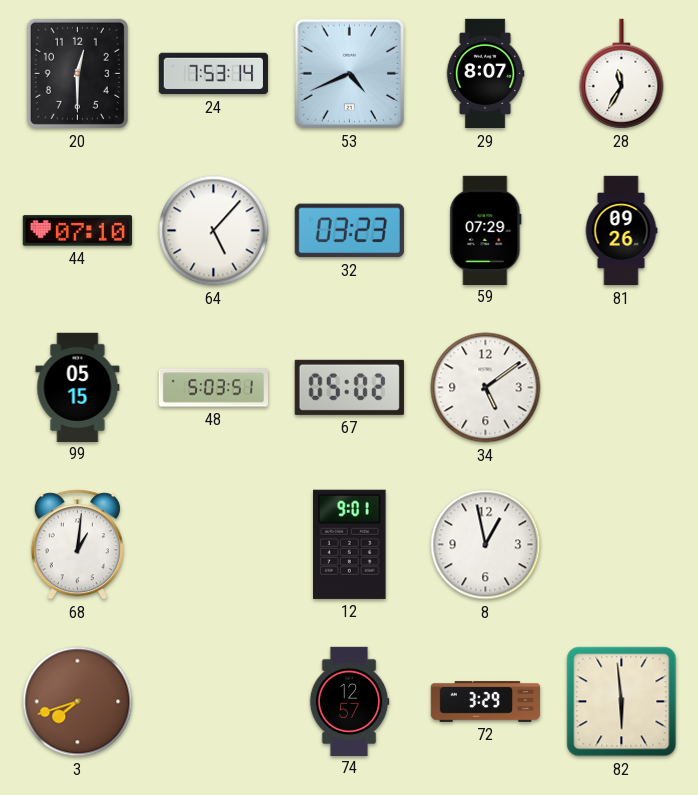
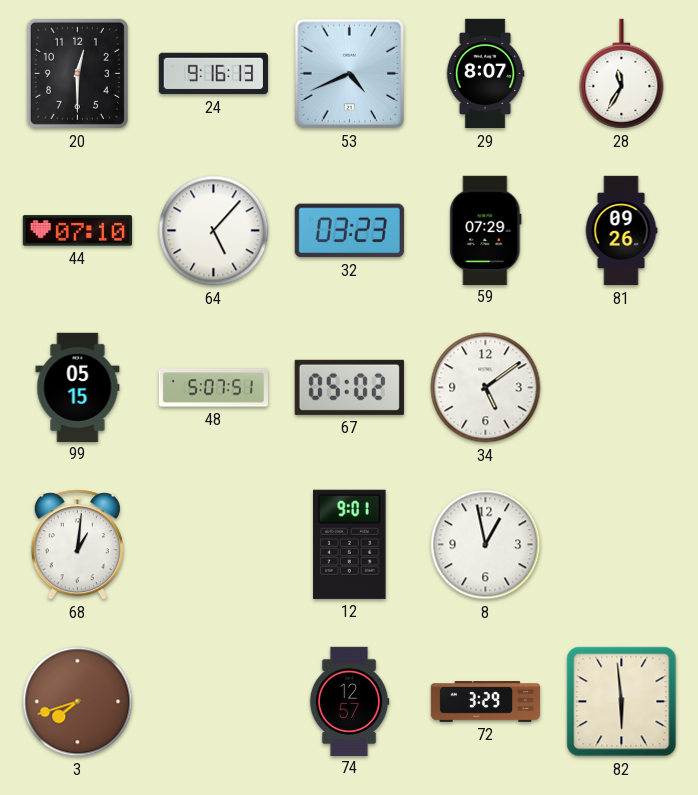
24: 7:53 -> 9:16 (213, 74)
48: 5:03 -> 5:07 (213, 388)
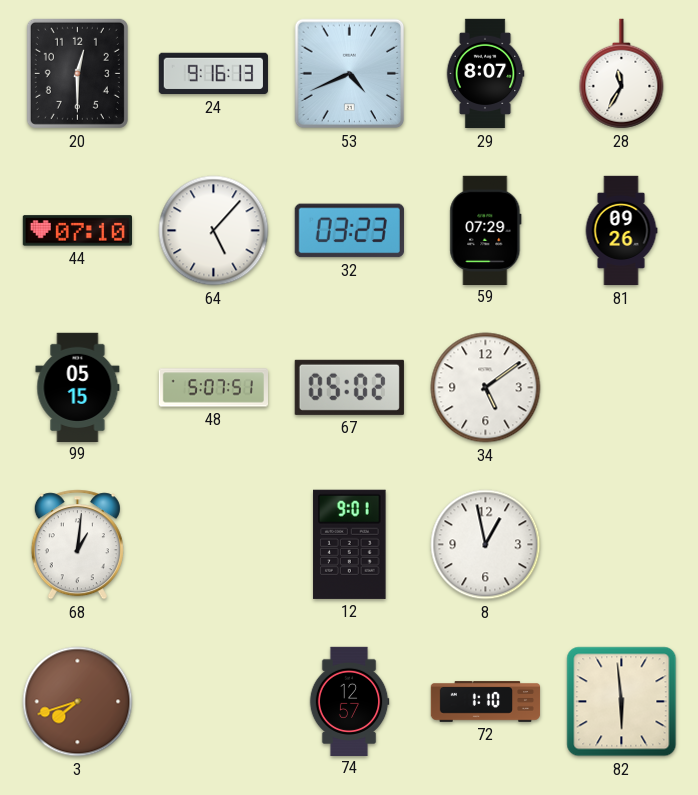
72: 3:29 -> 1:10 (486, 702)
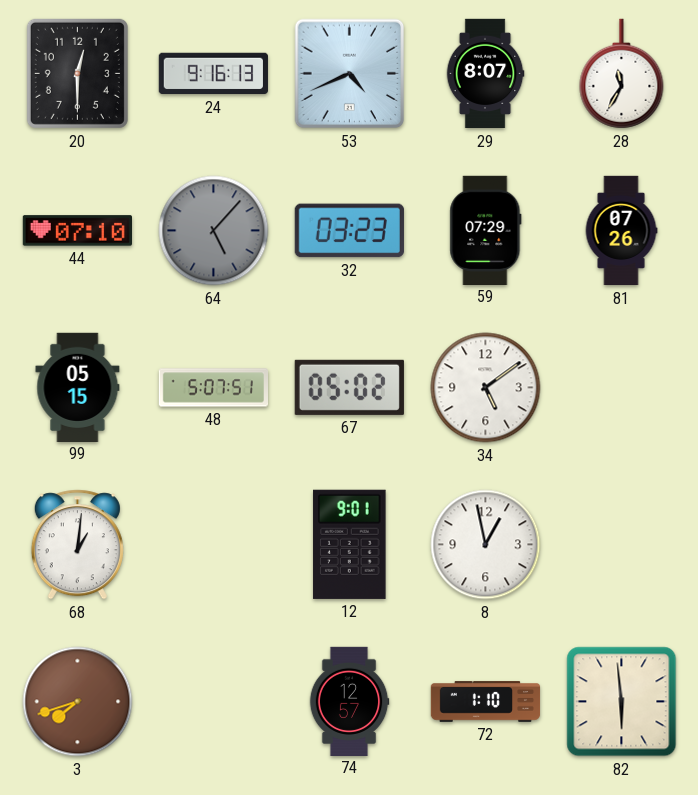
64 dial: white -> grey (214, 231)
81: 09:26 -> 07:26 (621, 231)
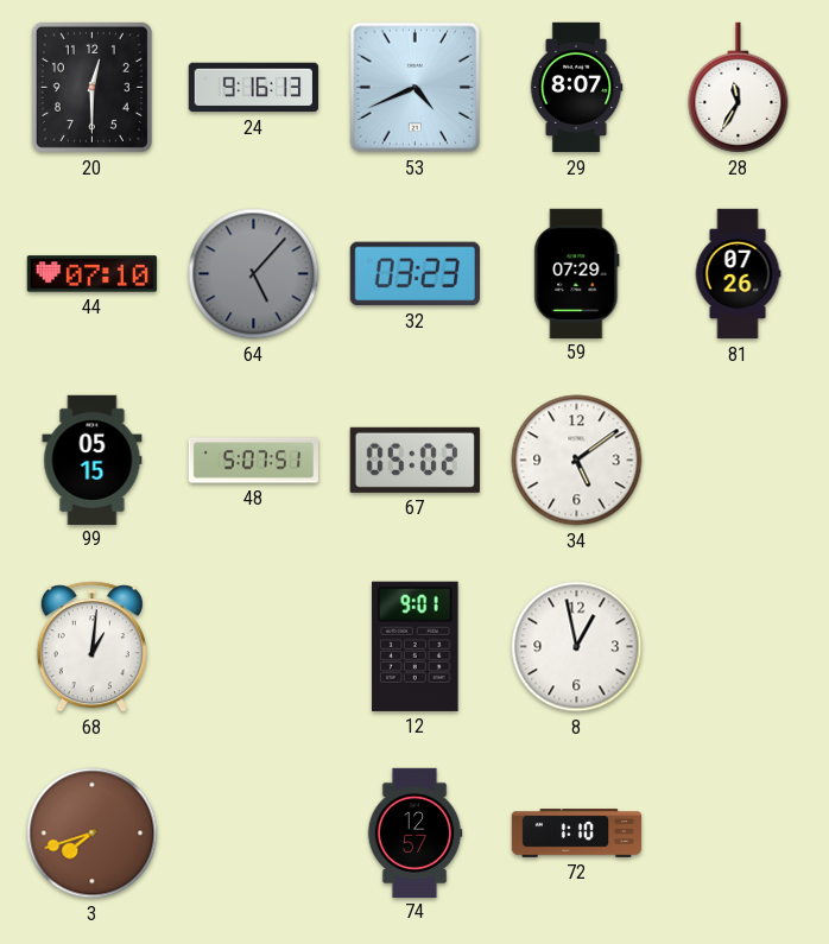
82: 5:59 -> none (622, 702)
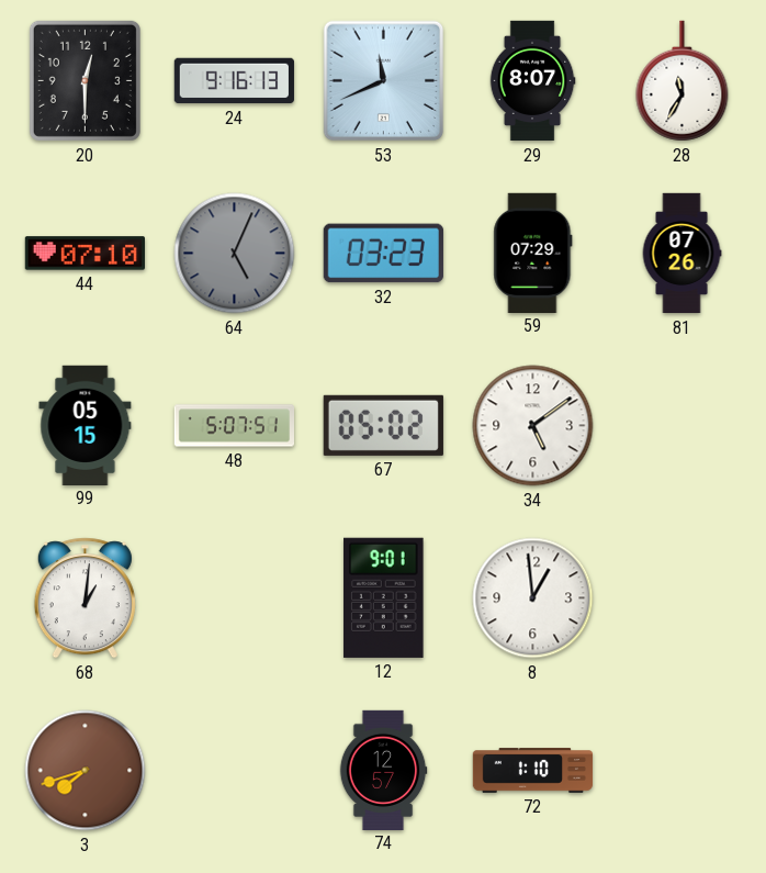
53: 4:41 -> 11:41 (384, 81)
64: 5:07 -> 5:04 (235, 254)
8: 12:58 -> 12:59 (533, 598)
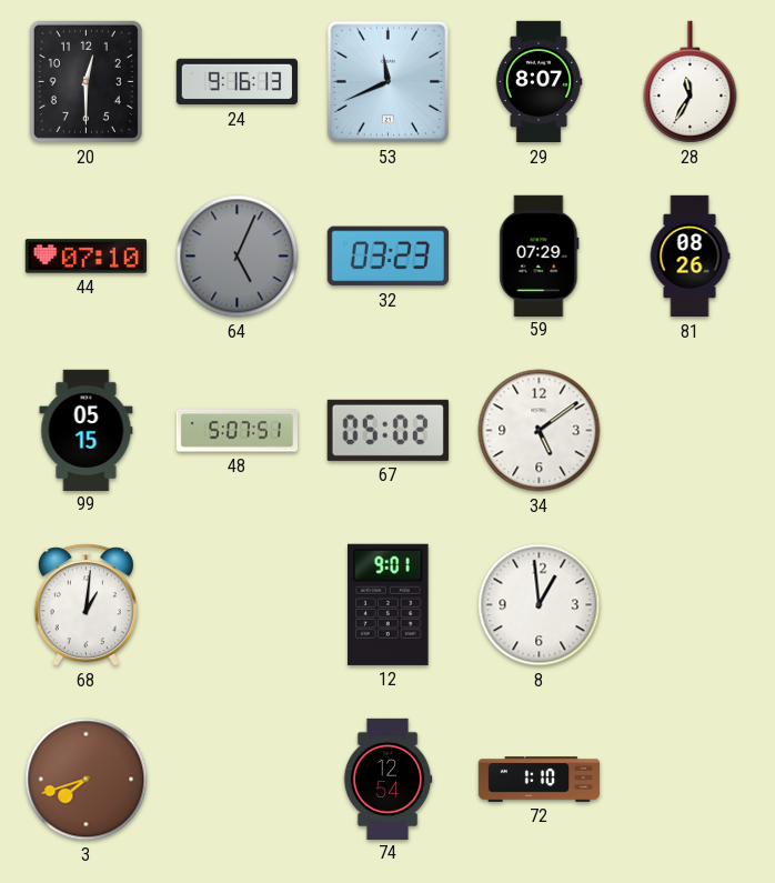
81: 07:26 -> 08:26 (690, 257)
74: 12:57 -> 12:54 (387, 779)
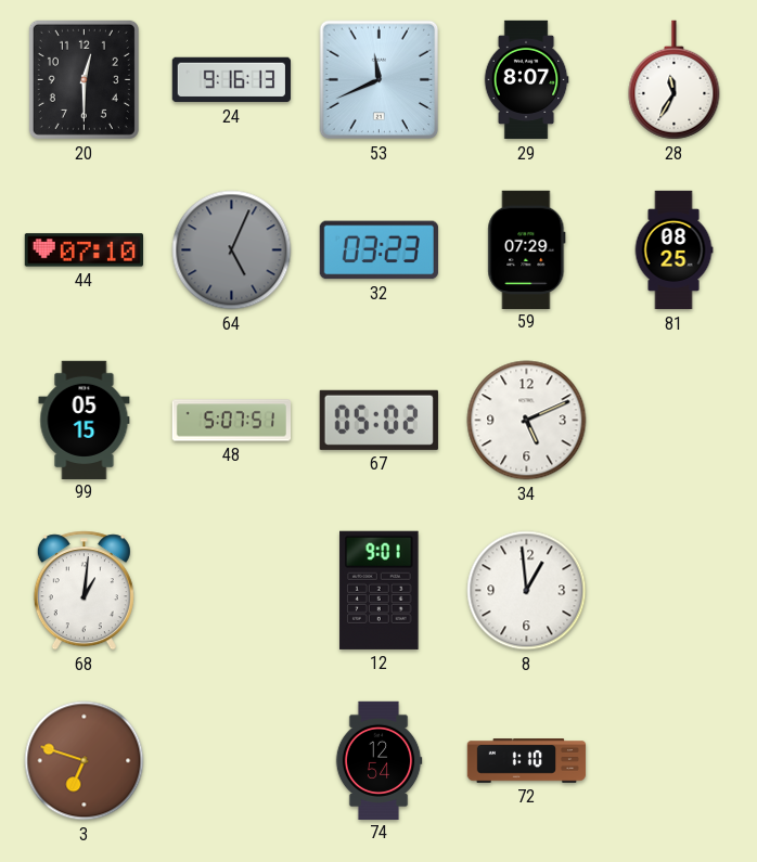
81: 08:26 -> 08:25 (673, 250)
34: 5:09 -> 5:11 (527, 421)
3: 7:42 -> 6:48 (85, 761)
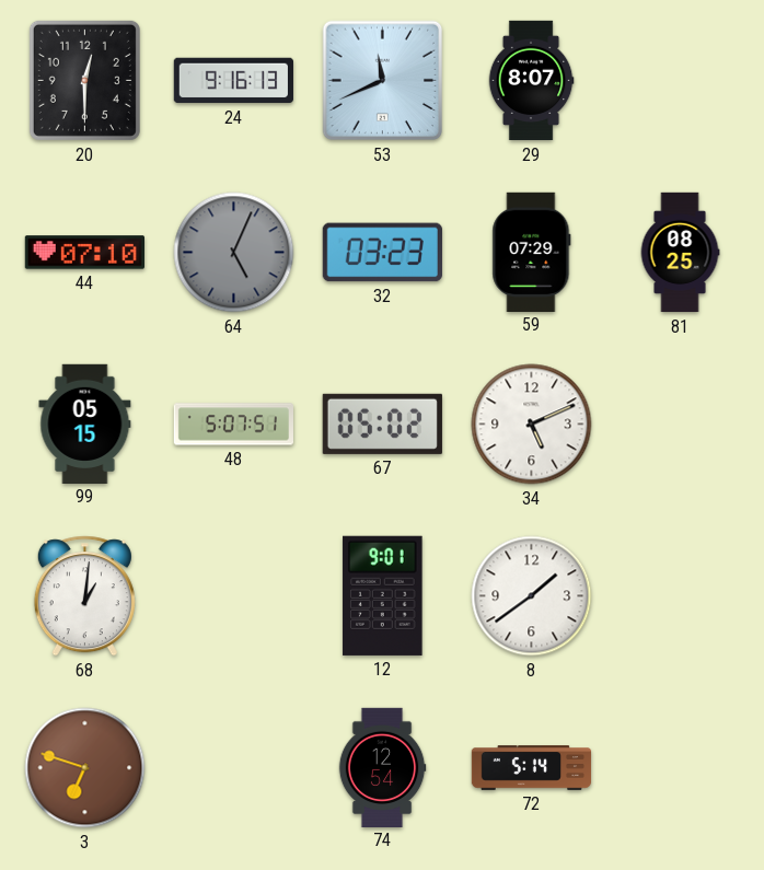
28: 11:35 -> none (675, 80)
8: 12:59 -> 1:39 (532, 596)
72: 1:10 -> 5:14 (532, 768)
